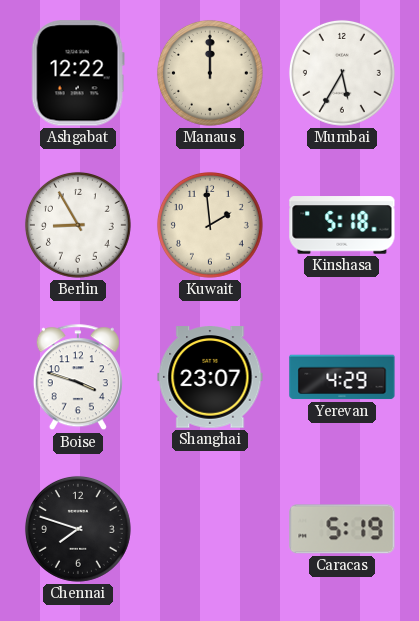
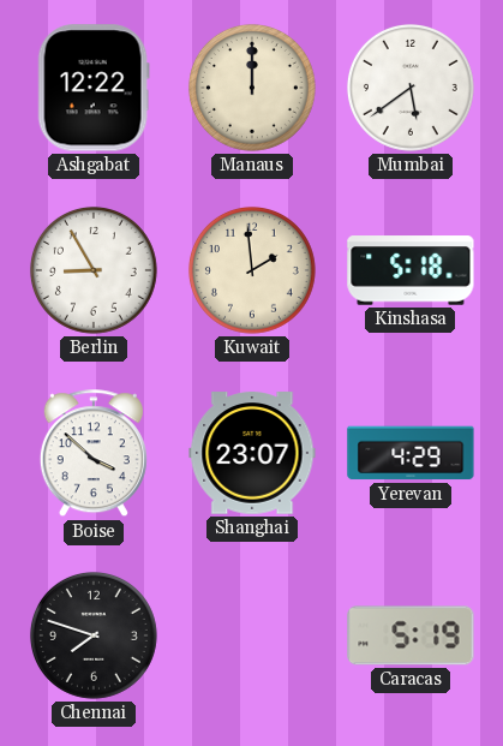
Mumbai: 5:35 -> 5:39 (411, 88)
Boise: 3:48 -> 3:52 (94, 454)
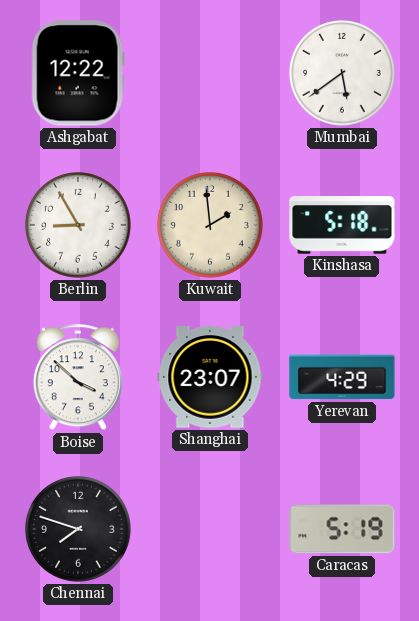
Manaus: 12:00 -> none (252, 88)
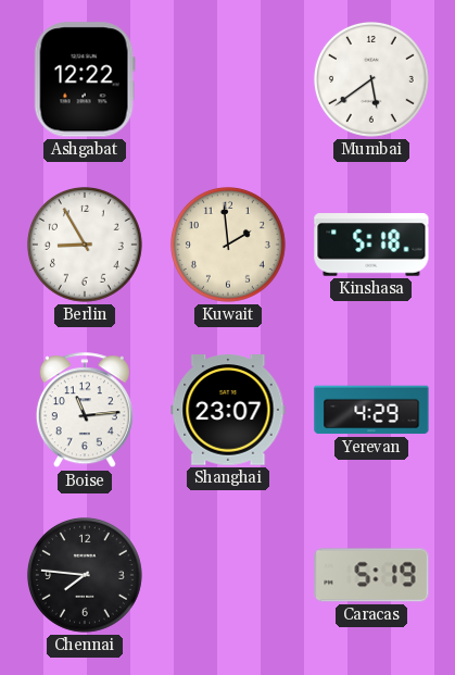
Boise: 3:52 -> 11:14 (85, 411)
Chennai: 7:48 -> 7:46 (85, 575)
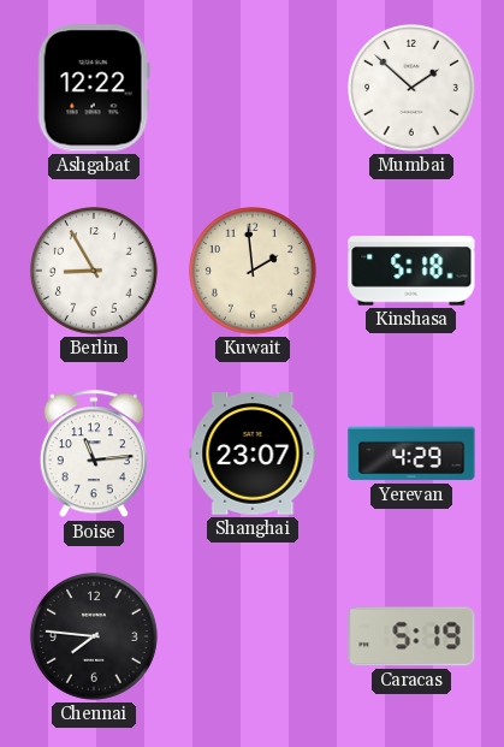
Mumbai: 5:39 -> 1:52 (411, 88)
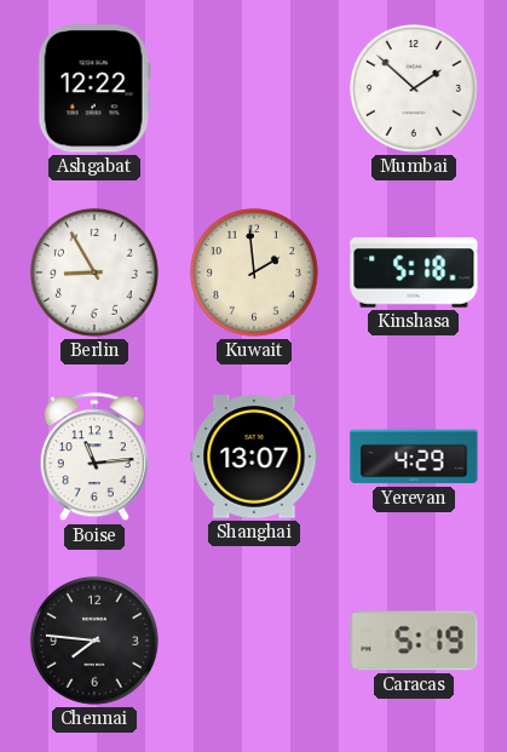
Shanghai: 23:07 -> 13:07 (254, 457)
